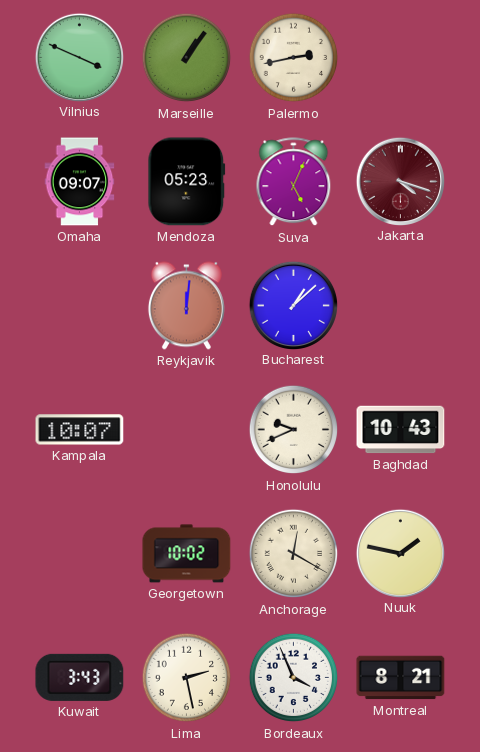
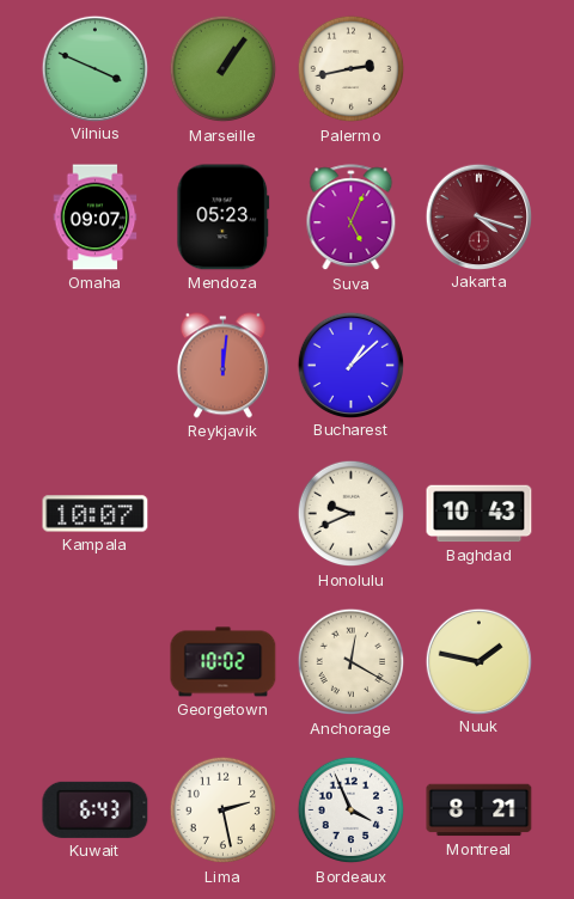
Kuwait: 3:43 -> 6:43 (96, 809)
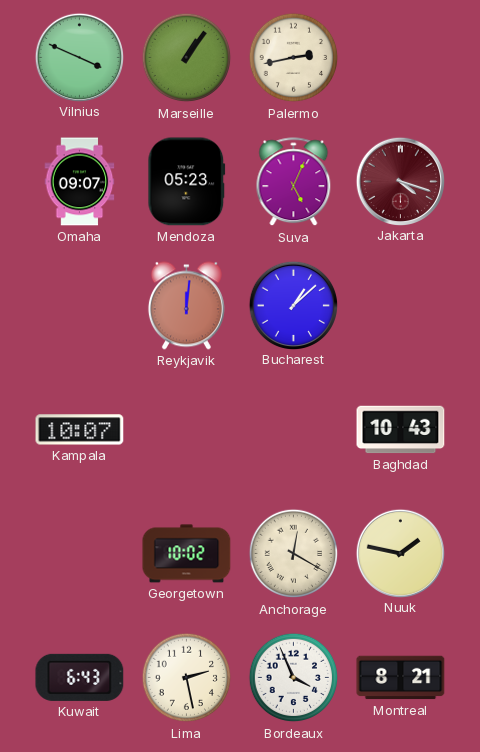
Honolulu: 9:41 -> none (352, 514)
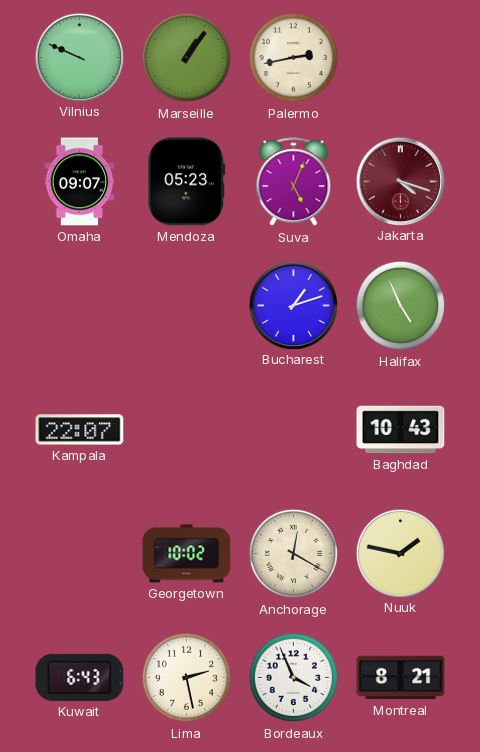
Vilnius: 3:49 -> 9:49 (79, 57)
Reykjavik: 12:01 -> none (186, 306)
Bucharest: 1:08 -> 1:12 (293, 305)
Halifax: none -> 4:56 (401, 306)
Kampala: 10:07 -> 22:07 (80, 430)
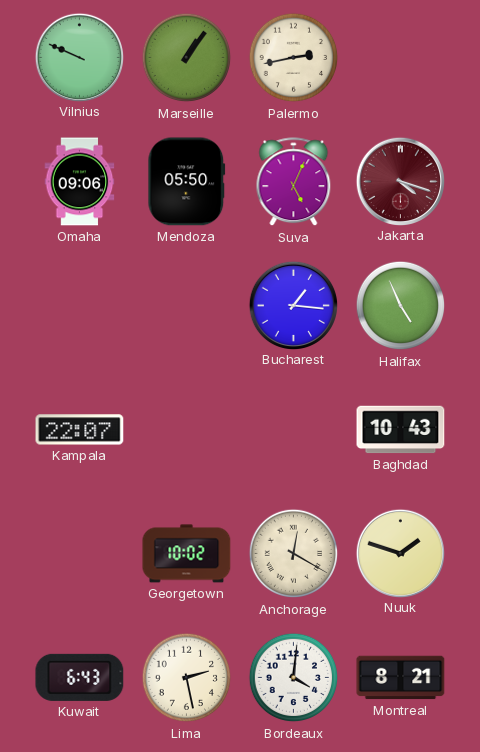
Omaha: 09:07 -> 09:06 (80, 182)
Mendoza: 05:23 -> 05:50 (187, 182)
Bucharest: 1:12 -> 1:16 (293, 305)
Nuuk: 1:47 -> 1:48 (400, 553)
Bordeaux: 3:56 -> 4:01 (294, 678)
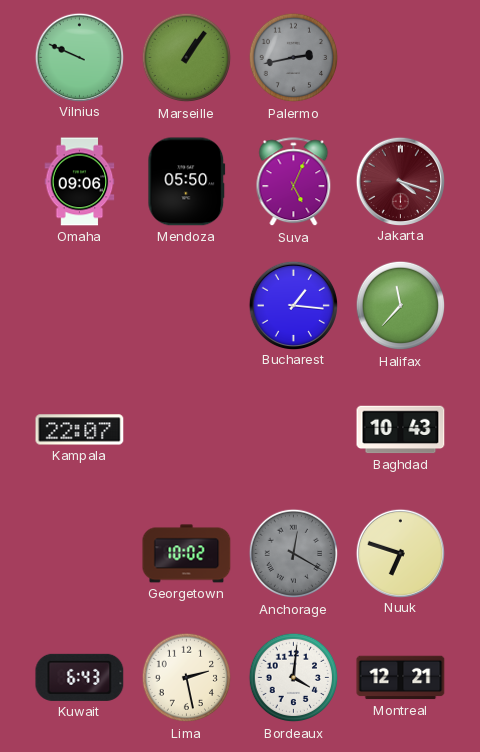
Palermo dial: cream -> grey (294, 58)
Halifax: 4:56 -> 11:37 (401, 306)
Anchorage dial: cream -> grey (294, 554)
Nuuk: 1:48 -> 6:48 (400, 553)
Montreal: 8:21 -> 12:21 (401, 678)
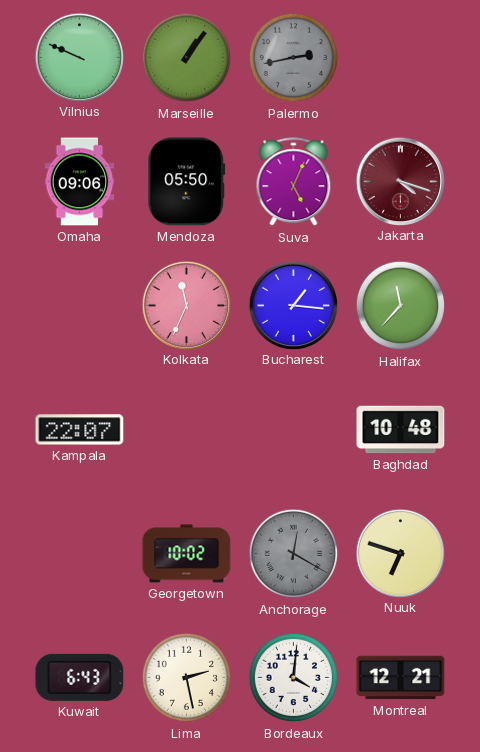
Kolkata: none -> 11:34 (186, 305)
Baghdad: 10:43 -> 10:48 (401, 430)
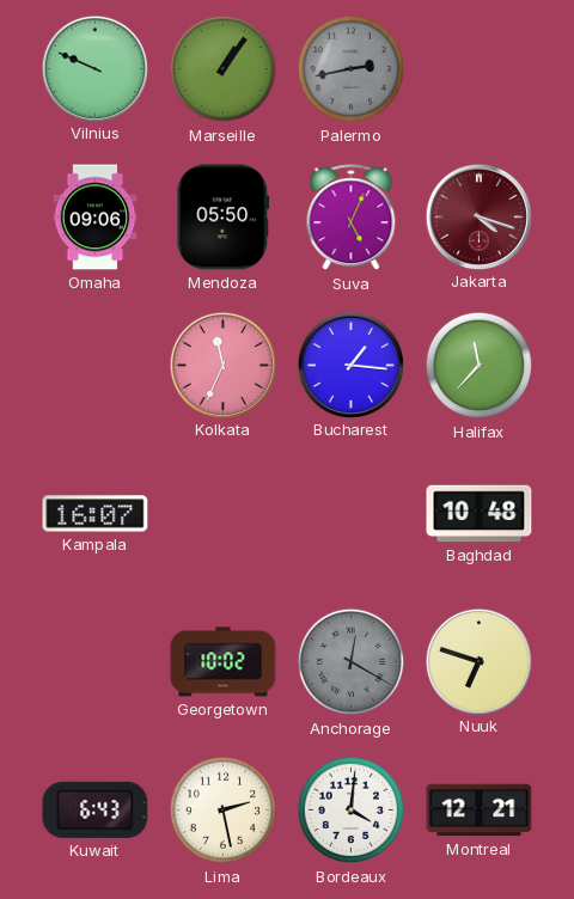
Kampala: 22:07 -> 16:07 (96, 514)
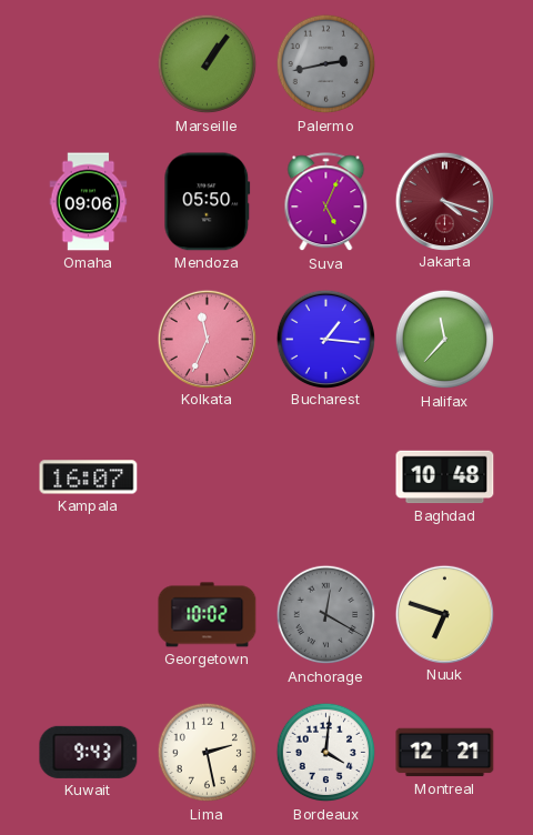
Vilnius: 9:49 -> none (94, 68)
Kuwait: 6:43 -> 9:43 (89, 752)
